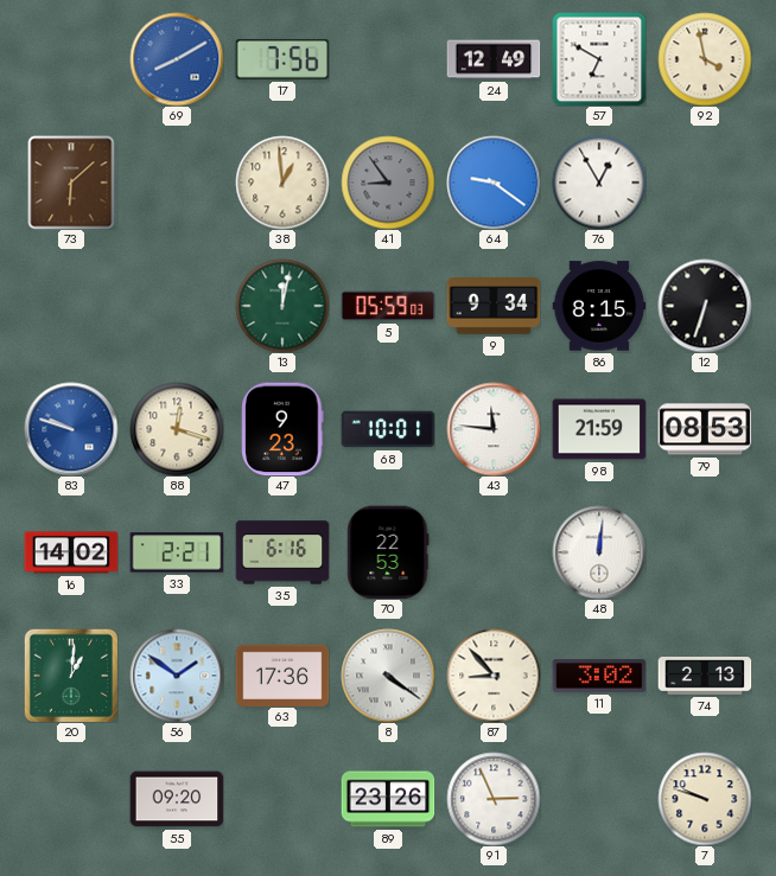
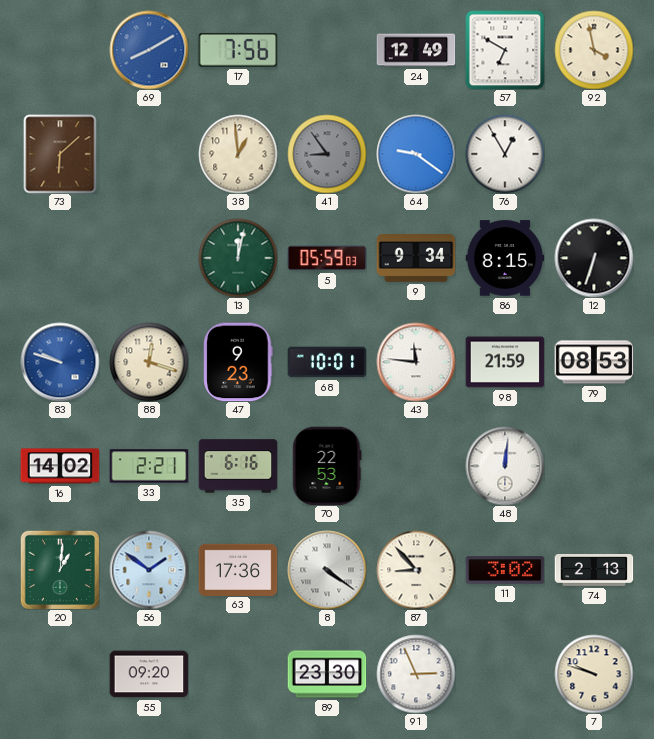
89: 23:26 -> 23:30 (327, 674)
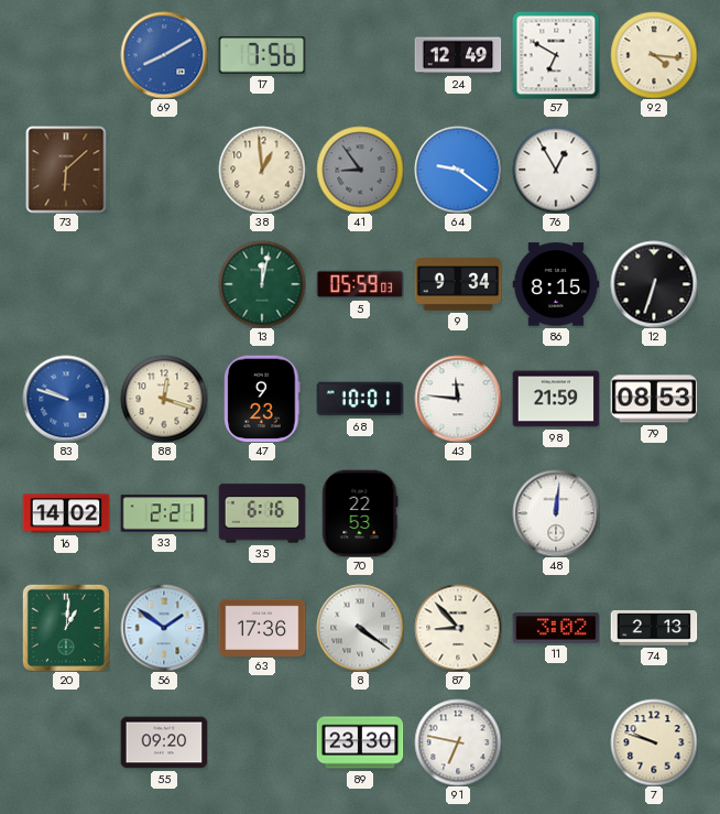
92: 3:58 -> 4:16 (654, 55)
91: 2:56 -> 6:47 (458, 742)
